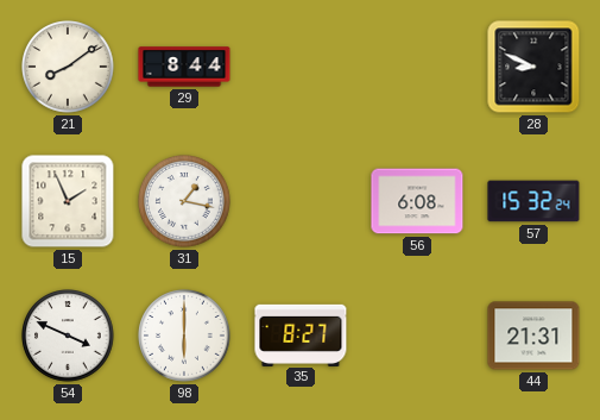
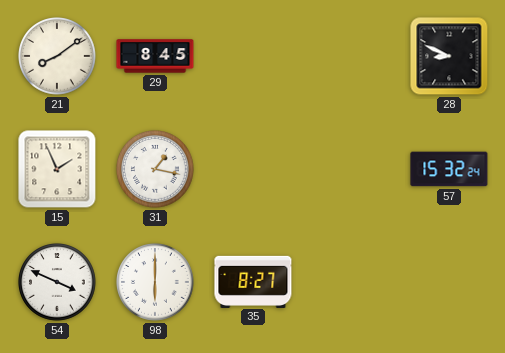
29: 8:44 -> 8:45 (155, 56)
56: 6:08 -> none (417, 201)
44: 21:31 -> none (533, 336)
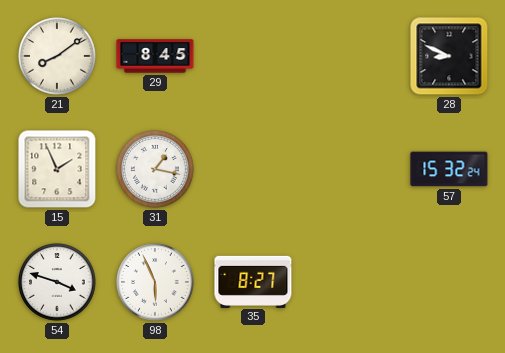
54: 3:49 -> 3:48 (58, 283)
98: 6:00 -> 5:56 (156, 283)
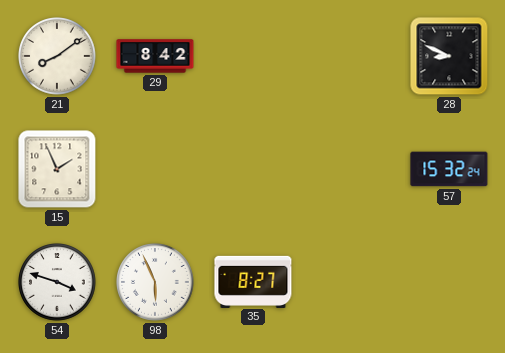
29: 8:45 -> 8:42 (155, 56)
31: 1:17 -> none (156, 170)
